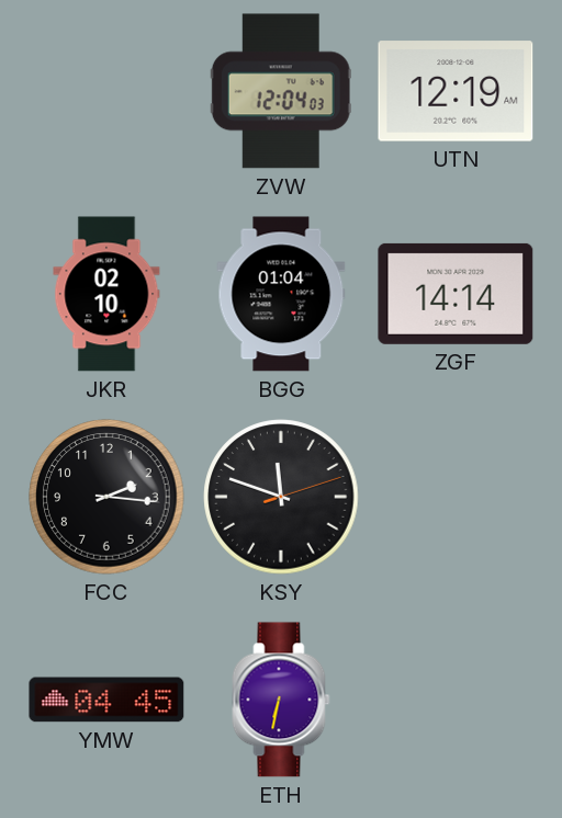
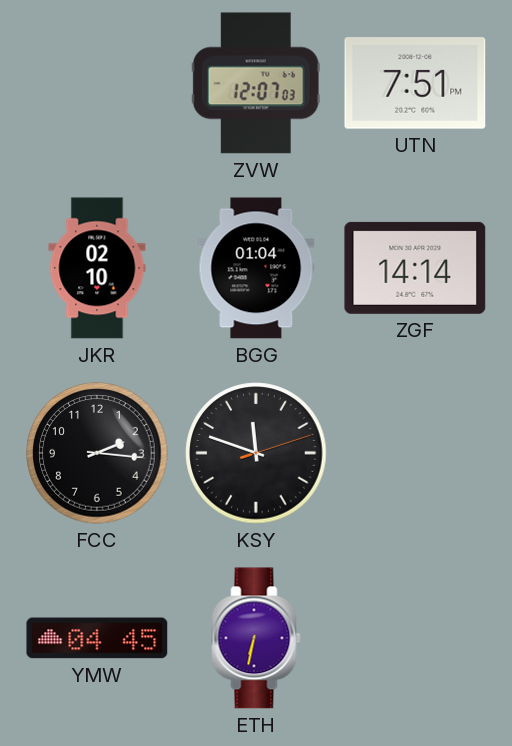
ZVW: 12:04 -> 12:07 (256, 83)
UTN: 12:19 -> 7:51 (415, 83)
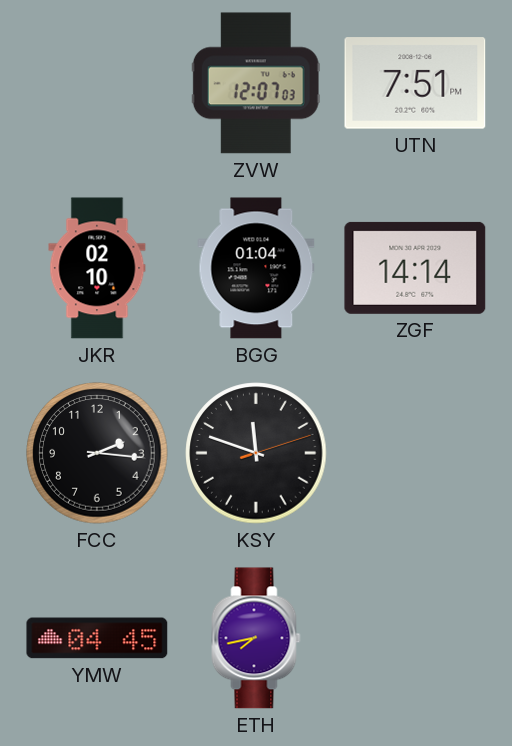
ETH: 6:32 -> 7:43 (256, 638)
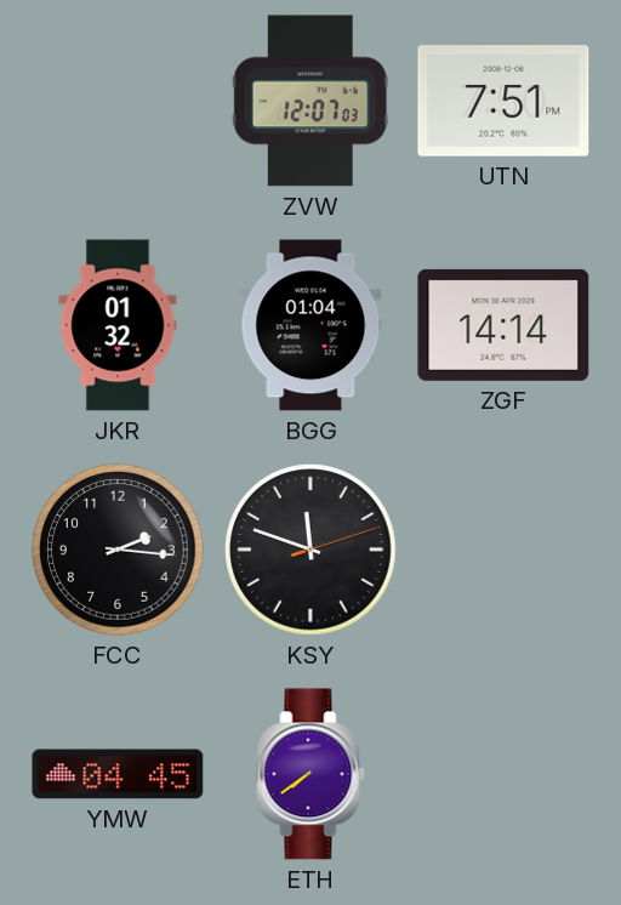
JKR: 02:10 -> 01:32 (118, 325)
ETH: 7:43 -> 7:39 (310, 774)
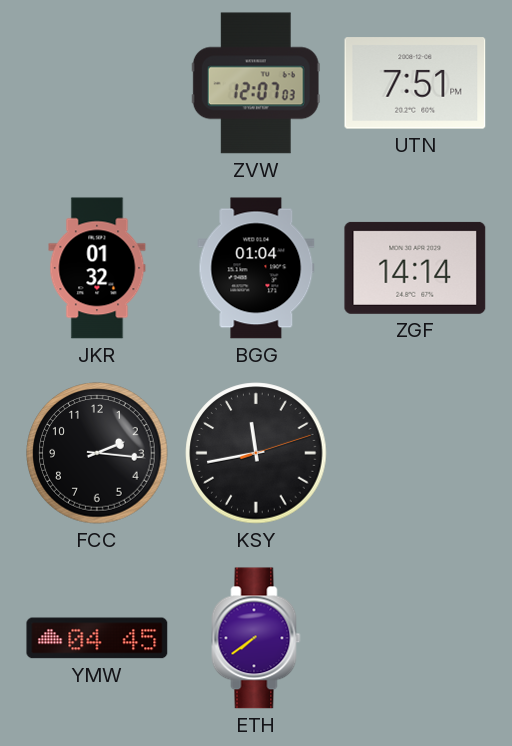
KSY: 11:48 -> 11:43 (256, 453)
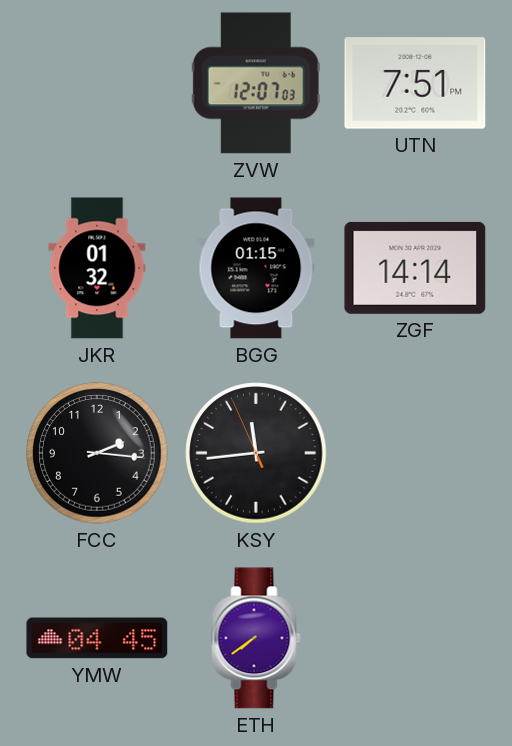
BGG: 01:04 -> 01:15 (256, 268)
KSY: 11:43:12 -> 11:43:56 (256, 453)
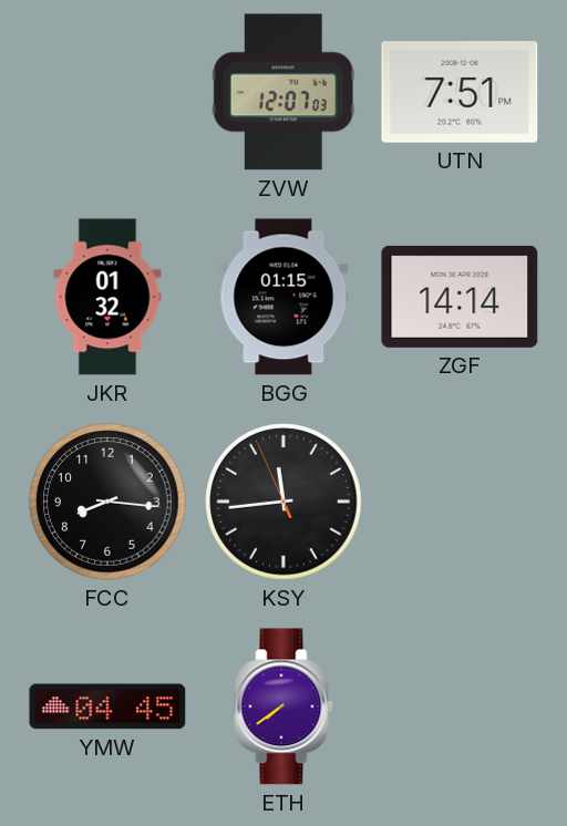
FCC: 2:16 -> 8:16 (107, 502)
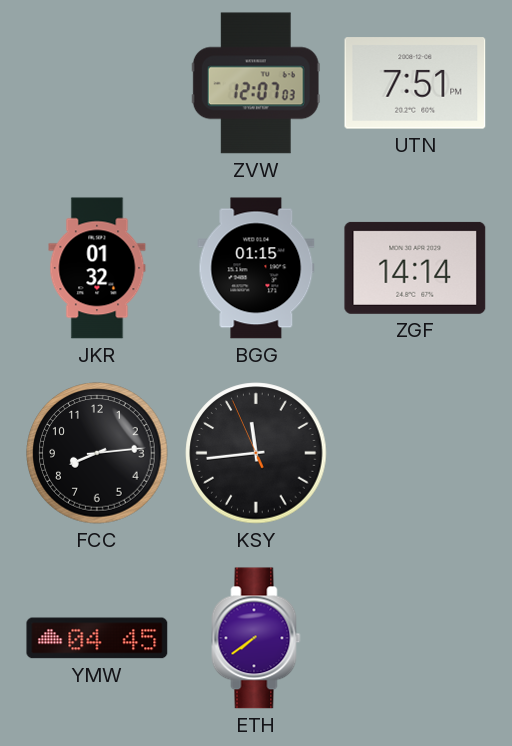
FCC: 8:16 -> 8:14 (97, 453)
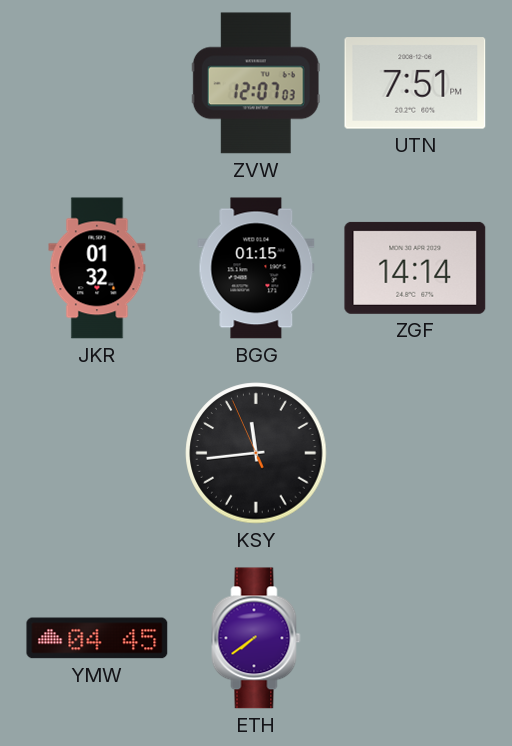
FCC: 8:14 -> none (97, 453)
